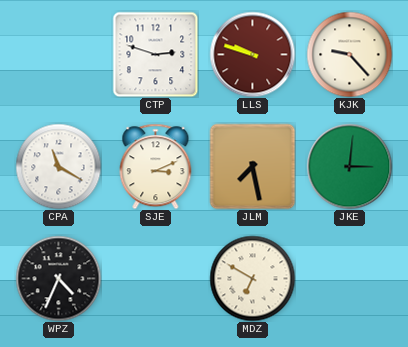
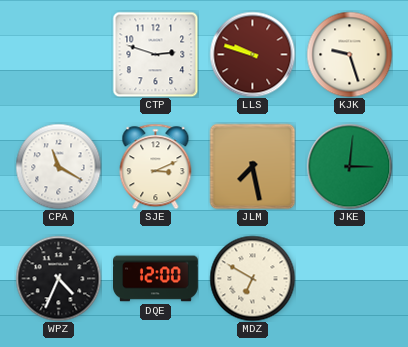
KJK: 9:23 -> 9:27 (349, 54)
DQE: none -> 12:00 (156, 279)
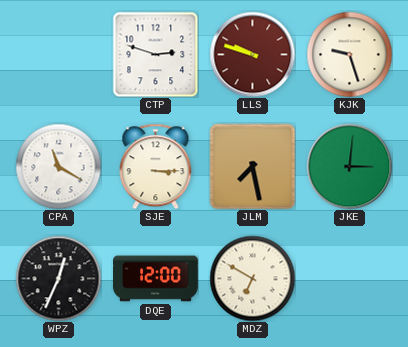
SJE: 3:11 -> 3:15 (156, 166)
WPZ: 4:34 -> 12:34 (58, 278)
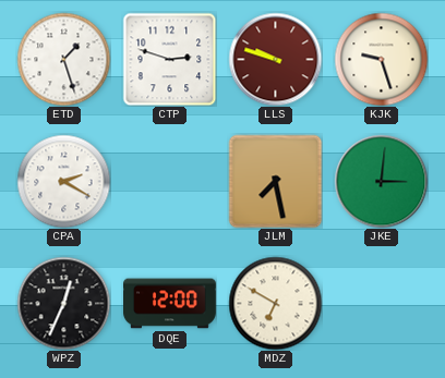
ETD: none -> 1:27 (63, 59)
CPA: 11:20 -> 2:20 (63, 181)
SJE: 3:15 -> none (156, 166)
